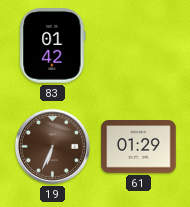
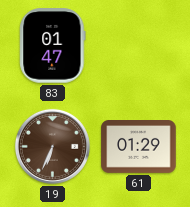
83: 01:42 -> 01:47 (53, 46)
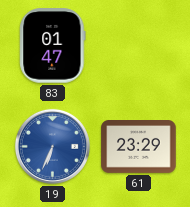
19 dial: brown -> blue (52, 146)
61: 01:29 -> 23:29 (139, 147)
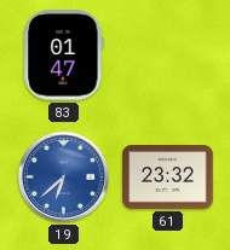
19: 6:34 -> 6:38 (63, 176)
61: 23:29 -> 23:32 (168, 178)
